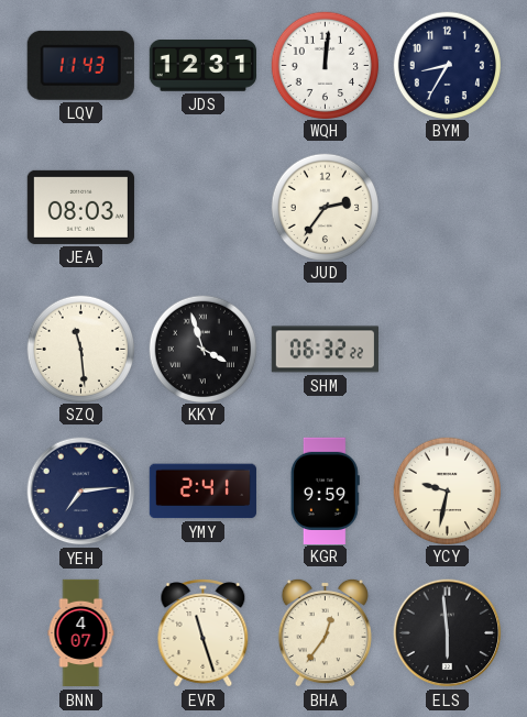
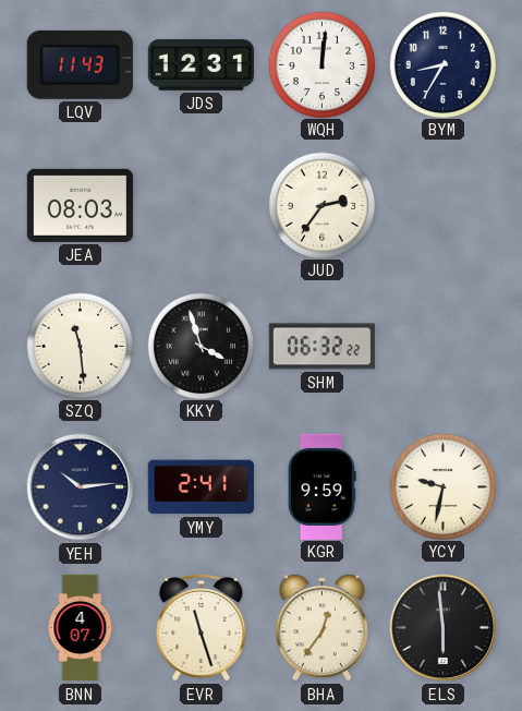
YEH: 7:14 -> 10:14 (81, 487)
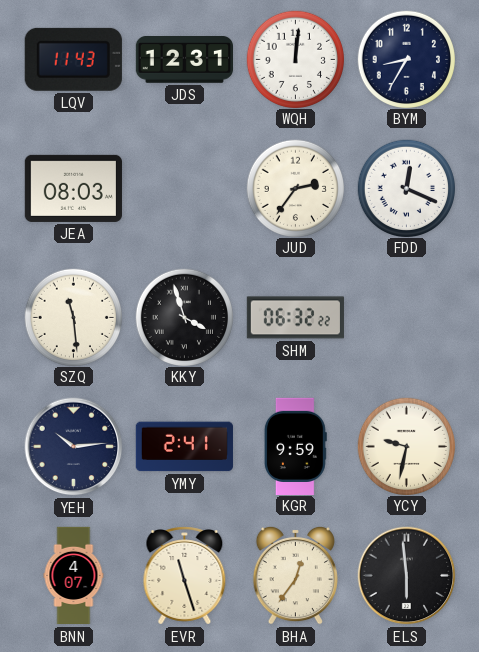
FDD: none -> 12:19 (406, 188)
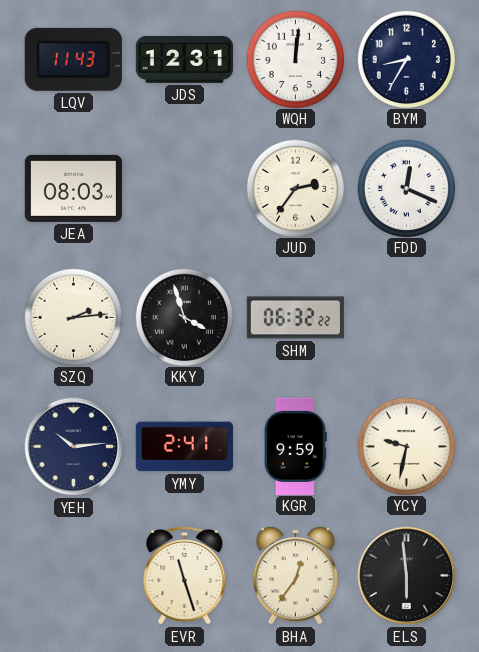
SZQ: 11:29 -> 2:14 (73, 317)
BNN: 4:07 -> none (74, 576)
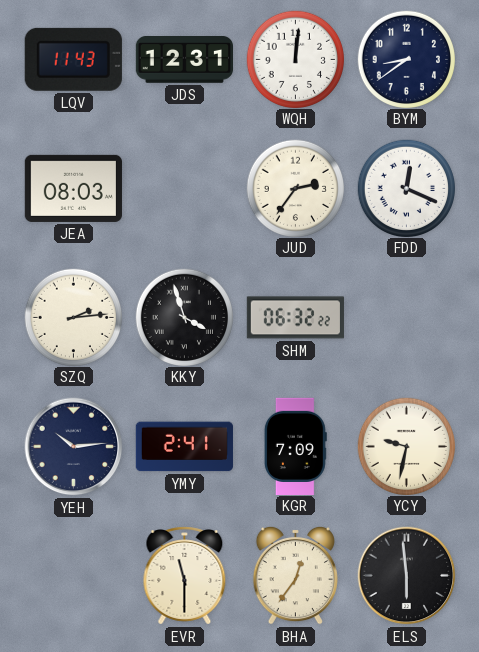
BYM: 8:35 -> 8:39 (406, 59)
KGR: 9:59 -> 7:09 (295, 446)
EVR: 11:27 -> 11:30 (185, 576)
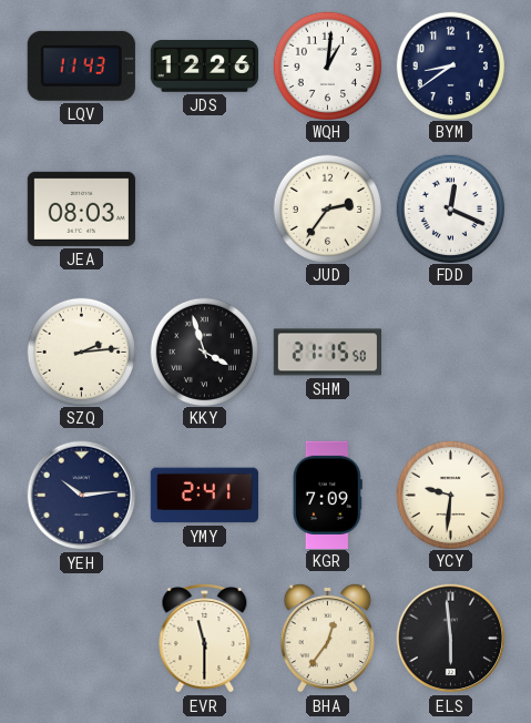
JDS: 12:31 -> 12:26 (204, 67)
WQH: 12:01 -> 1:01 (327, 65)
SHM: 06:32 -> 21:15 (327, 353)
YCY: 9:32 -> 9:31 (450, 495)
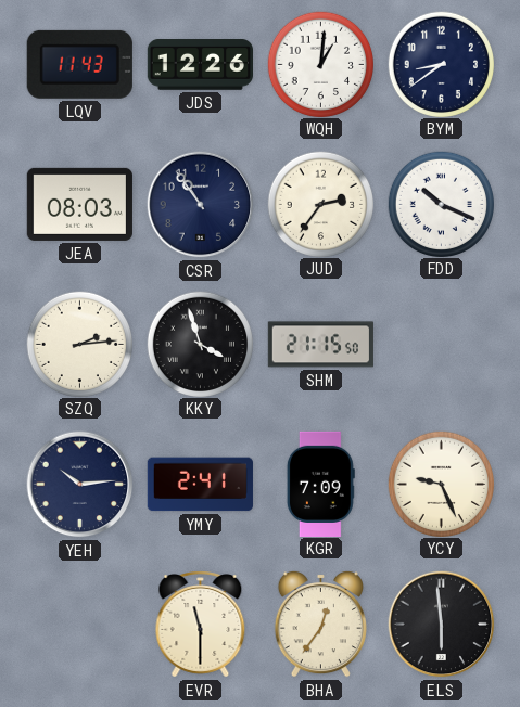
CSR: none -> 10:54 (201, 205)
FDD: 12:19 -> 10:19 (441, 204)
YCY: 9:31 -> 9:26 (441, 484)
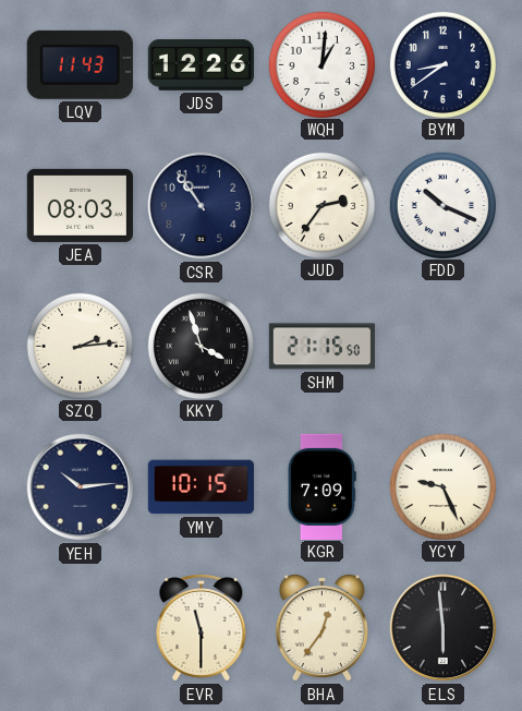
YMY: 2:41 -> 10:15 (201, 487)
